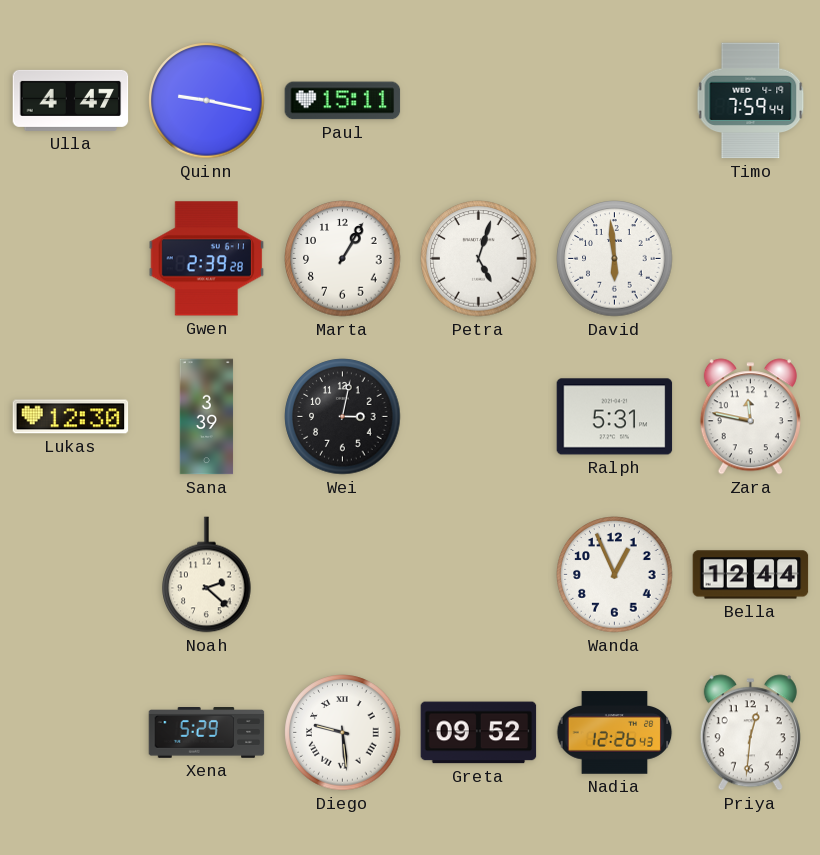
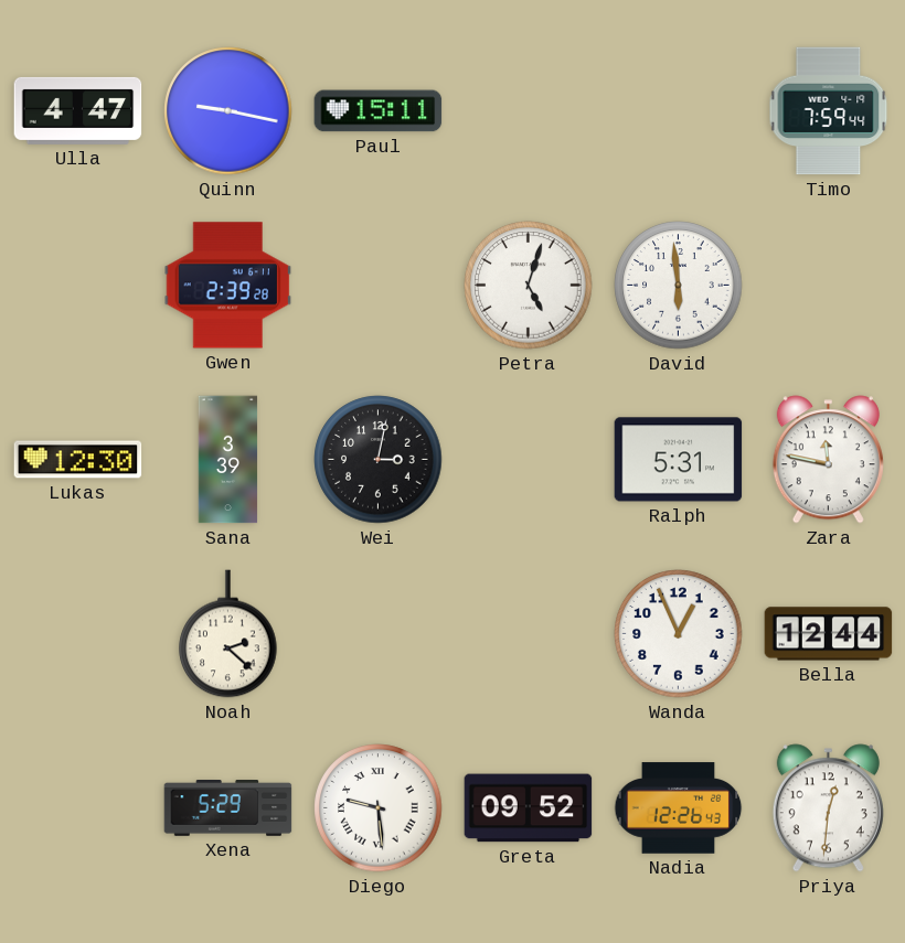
Marta: 1:05 -> none (343, 259)
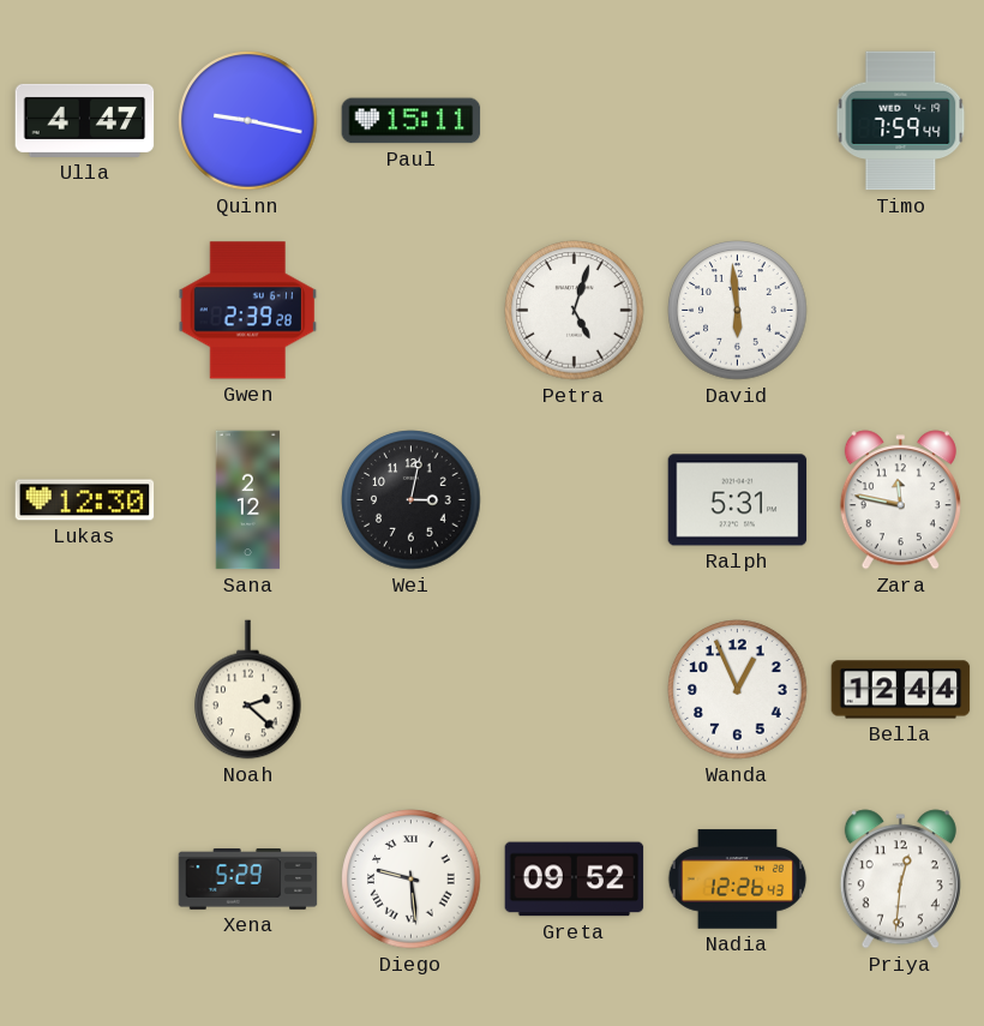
Sana: 3:39 -> 2:12 (248, 500)
